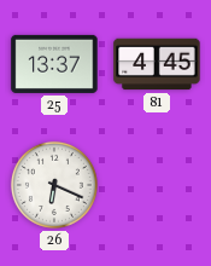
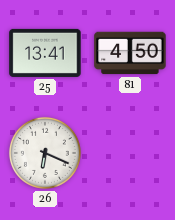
25: 13:37 -> 13:41 (45, 53)
81: 4:45 -> 4:50 (130, 53)
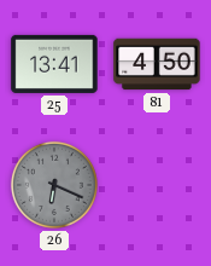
26 dial: white -> grey (54, 185)
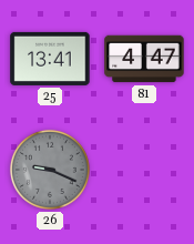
81: 4:50 -> 4:47 (144, 59)
26: 6:19 -> 9:19 (50, 170)
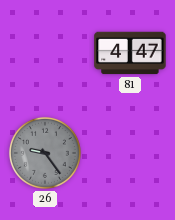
25: 13:41 -> none (50, 59)
26: 9:19 -> 9:24 (45, 153)
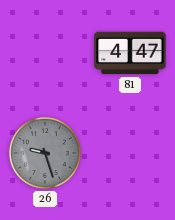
26: 9:24 -> 9:27 (45, 153)
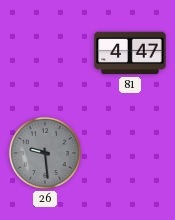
26: 9:27 -> 9:29 (45, 153)
